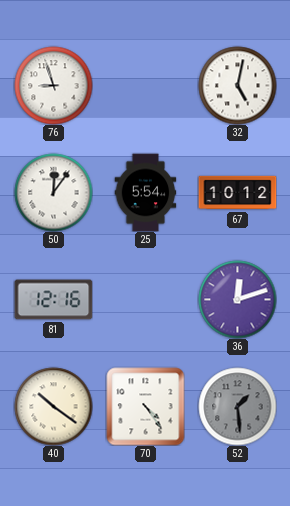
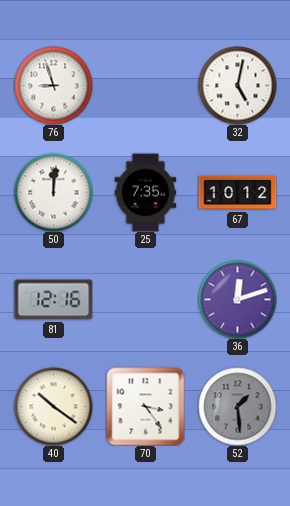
50: 12:06 -> 12:01 (53, 192)
25: 5:54 -> 7:35 (146, 192)
70: 4:24 -> 3:24 (145, 406)
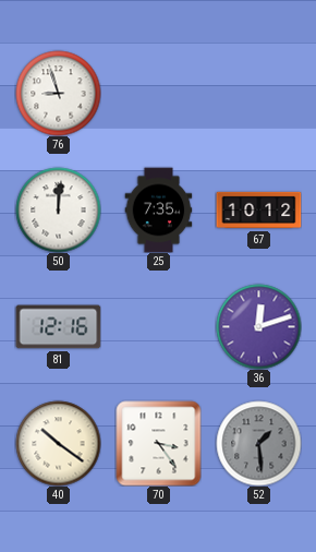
32: 5:02 -> none (237, 85)
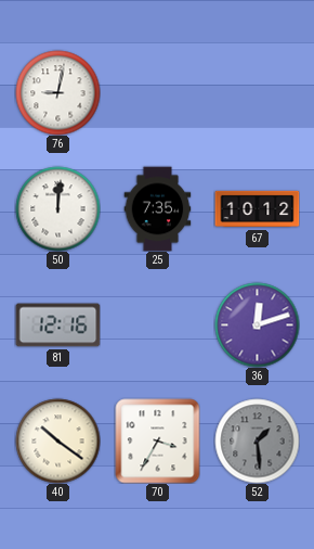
76: 8:57 -> 9:02 (57, 92)
70: 3:24 -> 3:35 (157, 441)
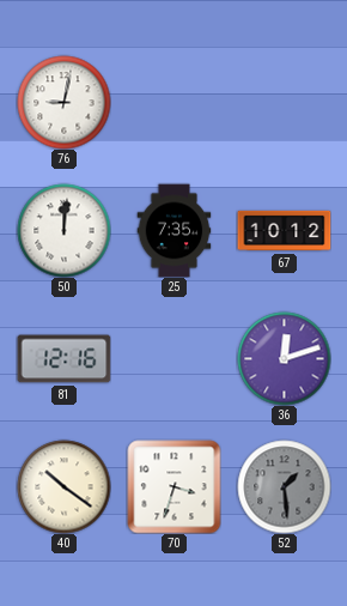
70: 3:35 -> 3:33 (173, 486)
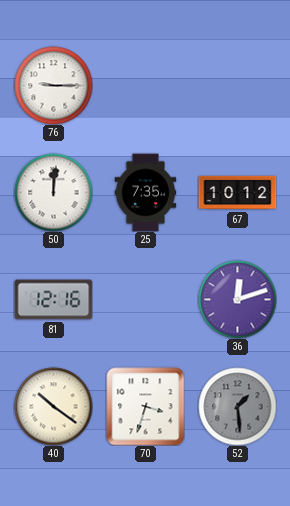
76: 9:02 -> 9:15 (53, 85)
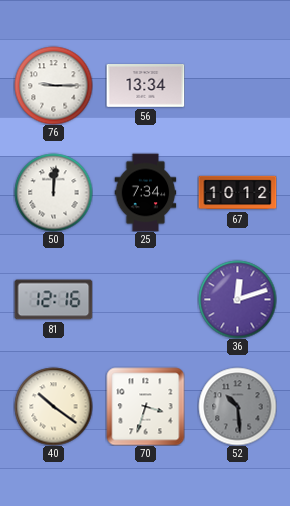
56: none -> 13:34 (145, 86)
25: 7:35 -> 7:34 (146, 192)
52: 1:29 -> 10:29 (237, 406)
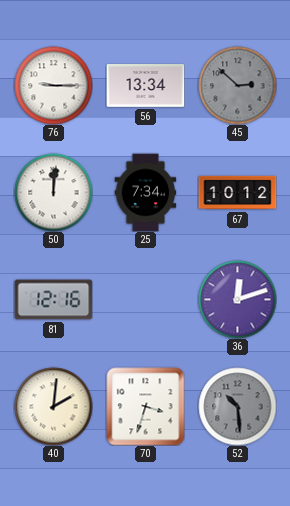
45: none -> 2:52 (237, 85)
40: 10:21 -> 2:01 (53, 406)
